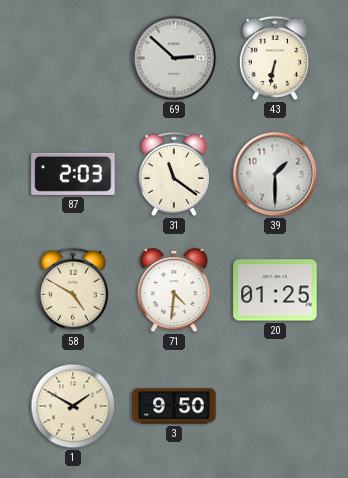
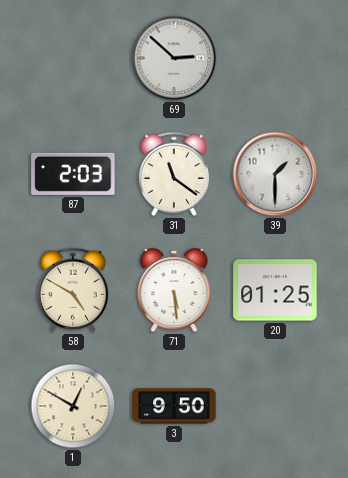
43: 6:32 -> none (275, 58)
71: 4:31 -> 5:29 (174, 290)
1: 1:50 -> 12:50 (73, 406)
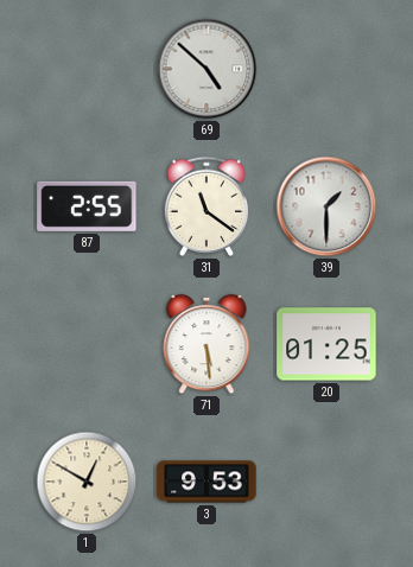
69: 2:52 -> 4:52 (206, 69)
87: 2:03 -> 2:55 (87, 206)
58: 4:50 -> none (73, 290)
3: 9:50 -> 9:53 (206, 482)
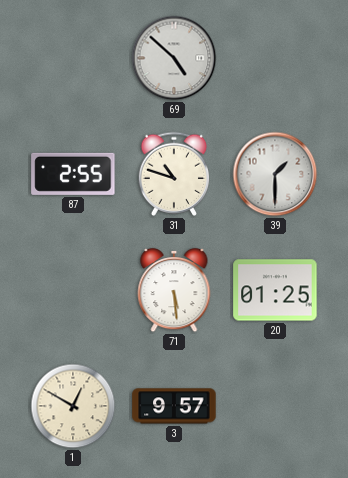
31: 11:21 -> 10:48 (174, 174)
3: 9:53 -> 9:57 (174, 406)
